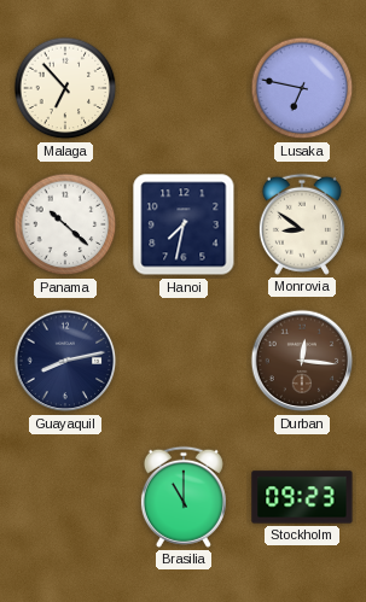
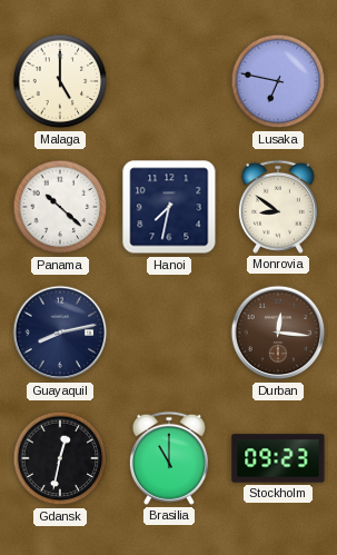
Malaga: 6:53 -> 5:00 (60, 81)
Gdansk: none -> 12:32 (60, 458)
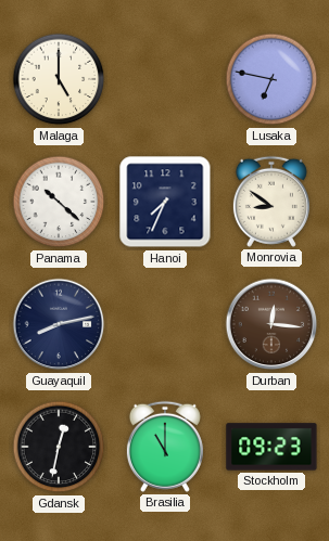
Hanoi: 7:32 -> 7:34 (165, 202)
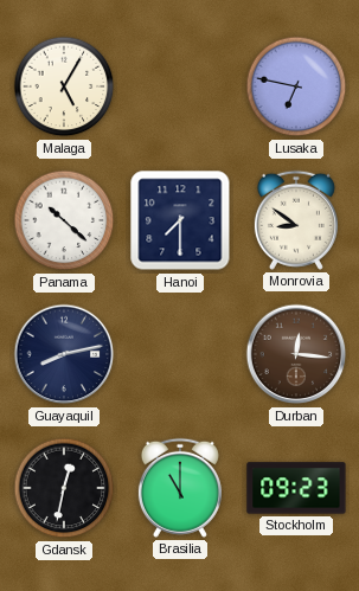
Malaga: 5:00 -> 5:05 (64, 86)
Hanoi: 7:34 -> 7:30 (180, 220)
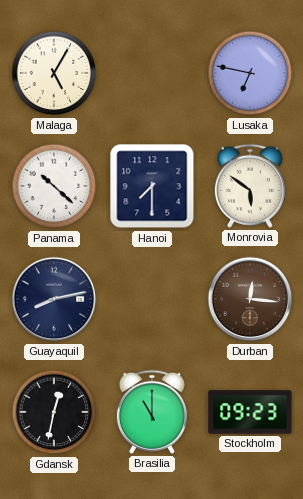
Monrovia: 8:51 -> 5:51 (250, 186)
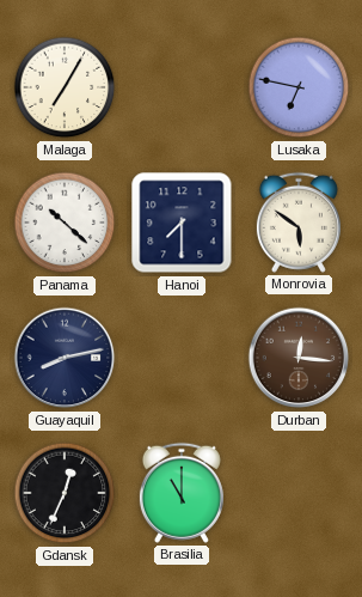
Malaga: 5:05 -> 7:05 (65, 87)
Gdansk: 12:32 -> 12:34 (65, 493)
Stockholm: 09:23 -> none (250, 412)
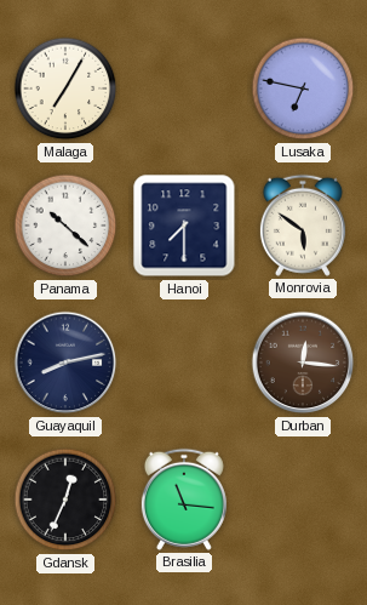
Brasilia: 11:00 -> 11:16 (184, 500)
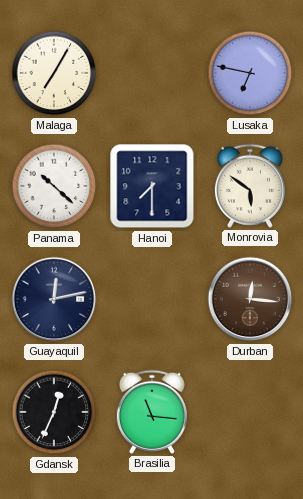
Guayaquil: 8:13 -> 12:13 (54, 299)
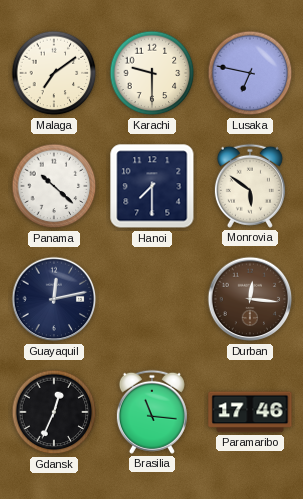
Malaga: 7:05 -> 7:09 (54, 73)
Karachi: none -> 9:30 (152, 73)
Paramaribo: none -> 17:46 (250, 412)
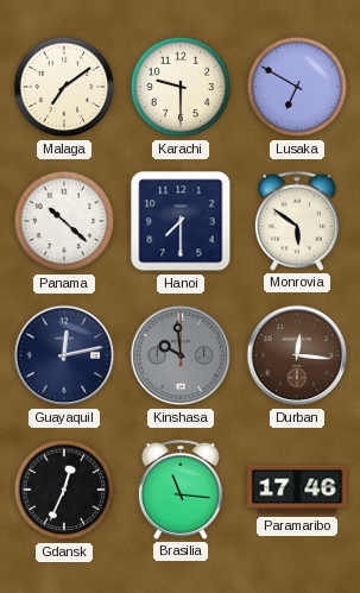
Lusaka: 6:47 -> 6:50 (297, 87)
Kinshasa: none -> 9:59 (181, 355)
